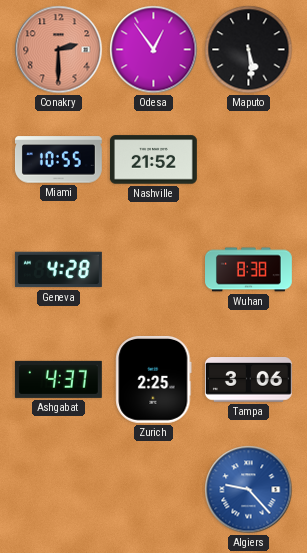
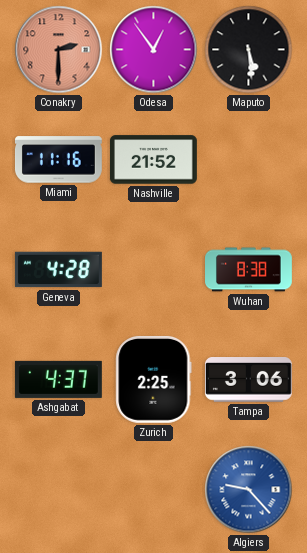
Miami: 10:55 -> 11:16 (58, 160)
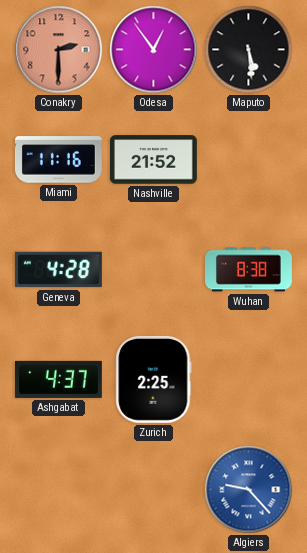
Tampa: 3:06 -> none (248, 380)
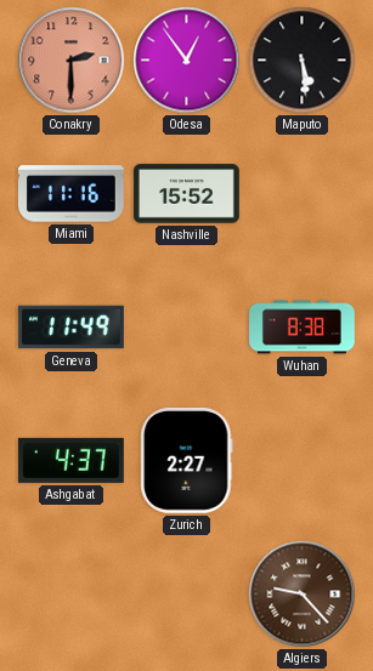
Nashville: 21:52 -> 15:52 (186, 194)
Geneva: 4:28 -> 11:49 (70, 328)
Zurich: 2:25 -> 2:27 (187, 460)
Algiers dial: blue -> brown (303, 595)
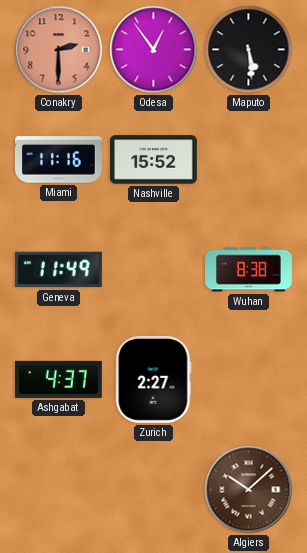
Algiers: 9:23 -> 10:08 (249, 490)
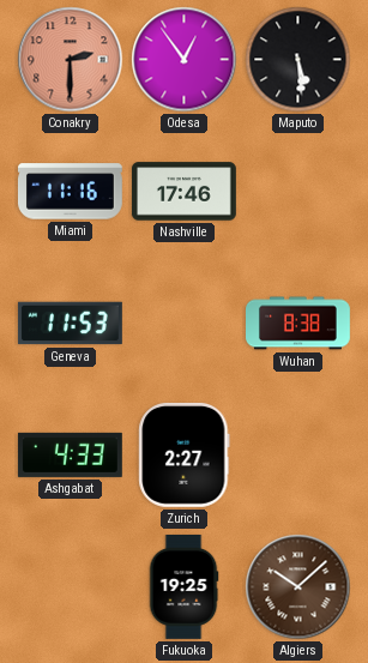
Nashville: 15:52 -> 17:46 (183, 192)
Geneva: 11:49 -> 11:53 (70, 324)
Ashgabat: 4:37 -> 4:33 (70, 454)
Fukuoka: none -> 19:25 (183, 586)
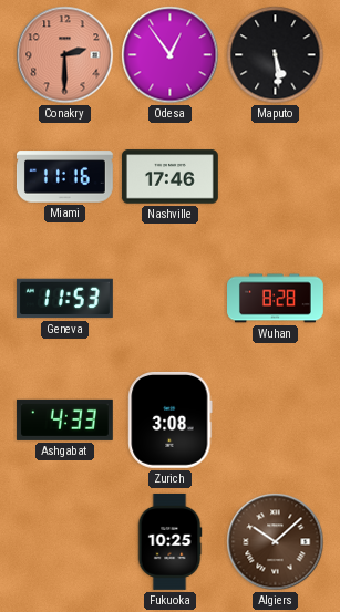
Wuhan: 8:38 -> 8:28 (276, 299)
Zurich: 2:27 -> 3:08 (171, 419)
Fukuoka: 19:25 -> 10:25 (169, 541)
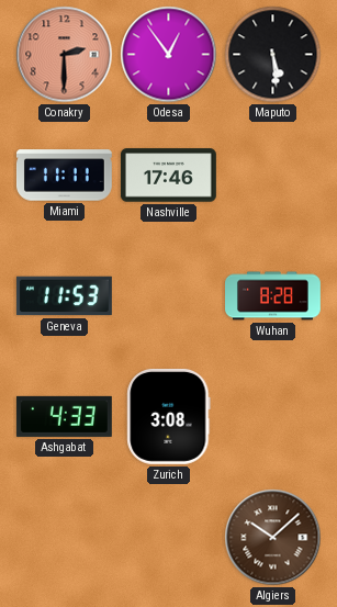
Miami: 11:16 -> 11:11 (64, 176)
Fukuoka: 10:25 -> none (169, 541)
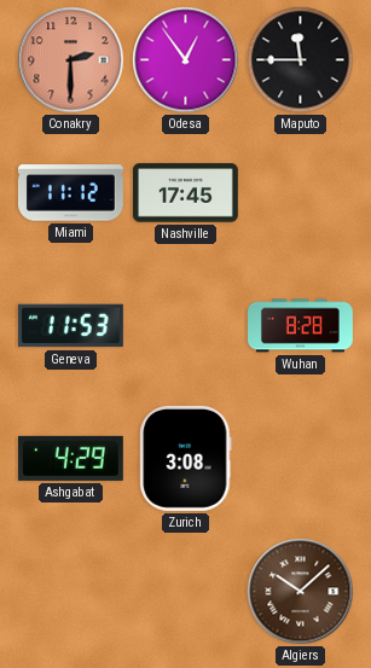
Maputo: 5:29 -> 11:45 (301, 60)
Miami: 11:11 -> 11:12 (70, 193)
Nashville: 17:46 -> 17:45 (185, 193)
Ashgabat: 4:33 -> 4:29 (70, 458)
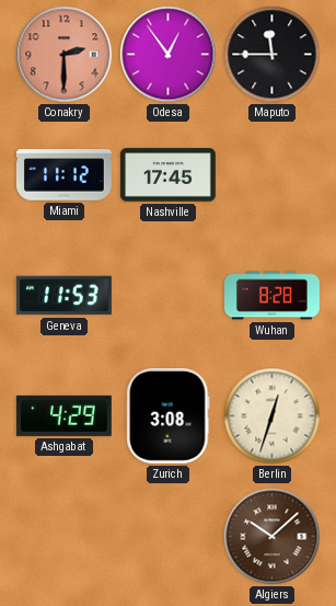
Berlin: none -> 12:33 (273, 416)
